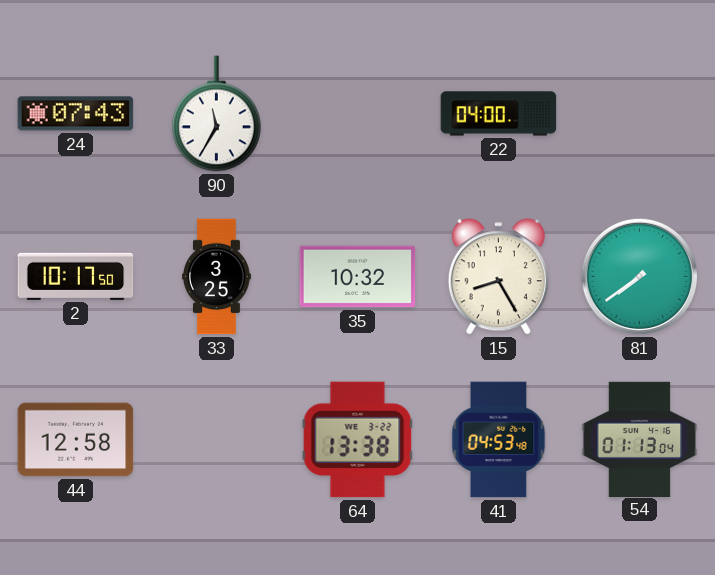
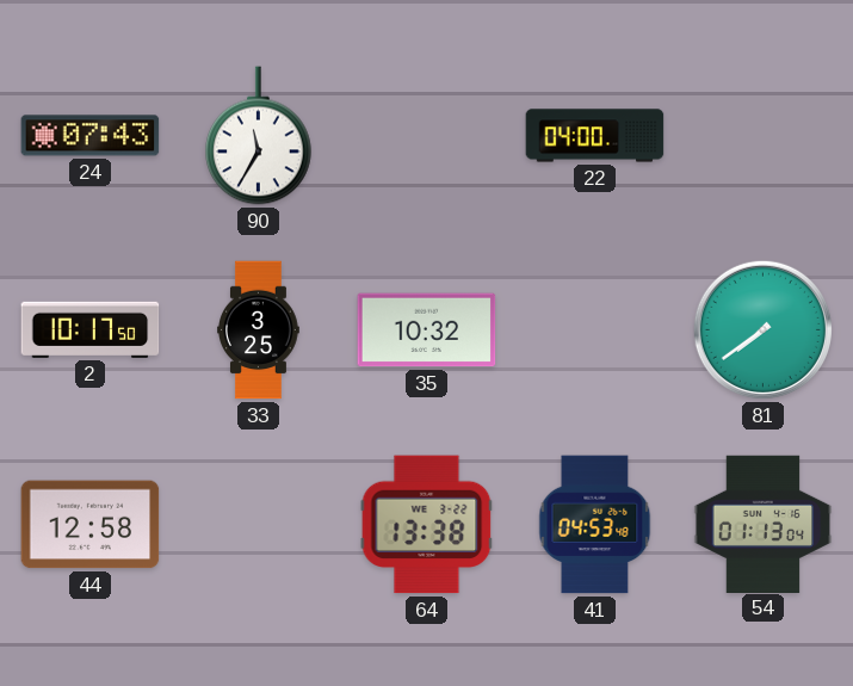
15: 8:25 -> none (498, 277)
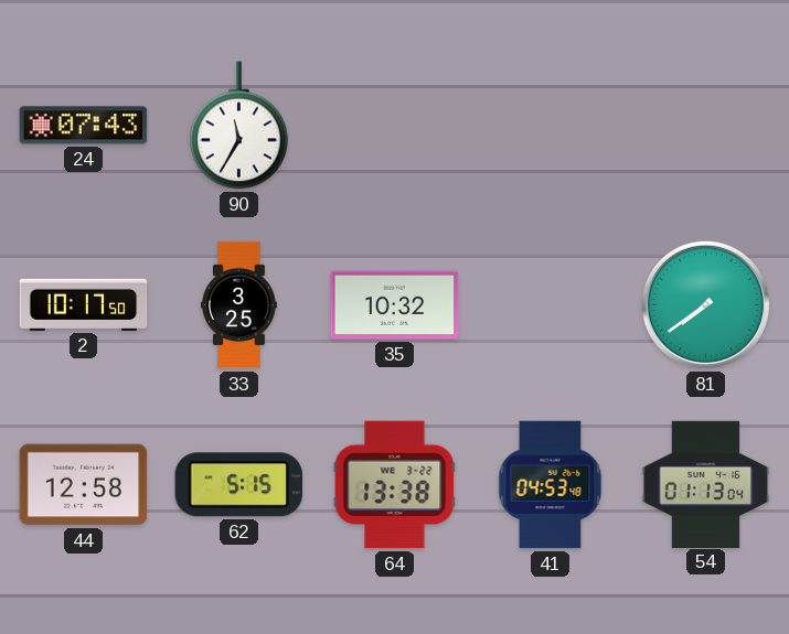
22: 04:00 -> none (595, 136)
62: none -> 5:15 (238, 485)
